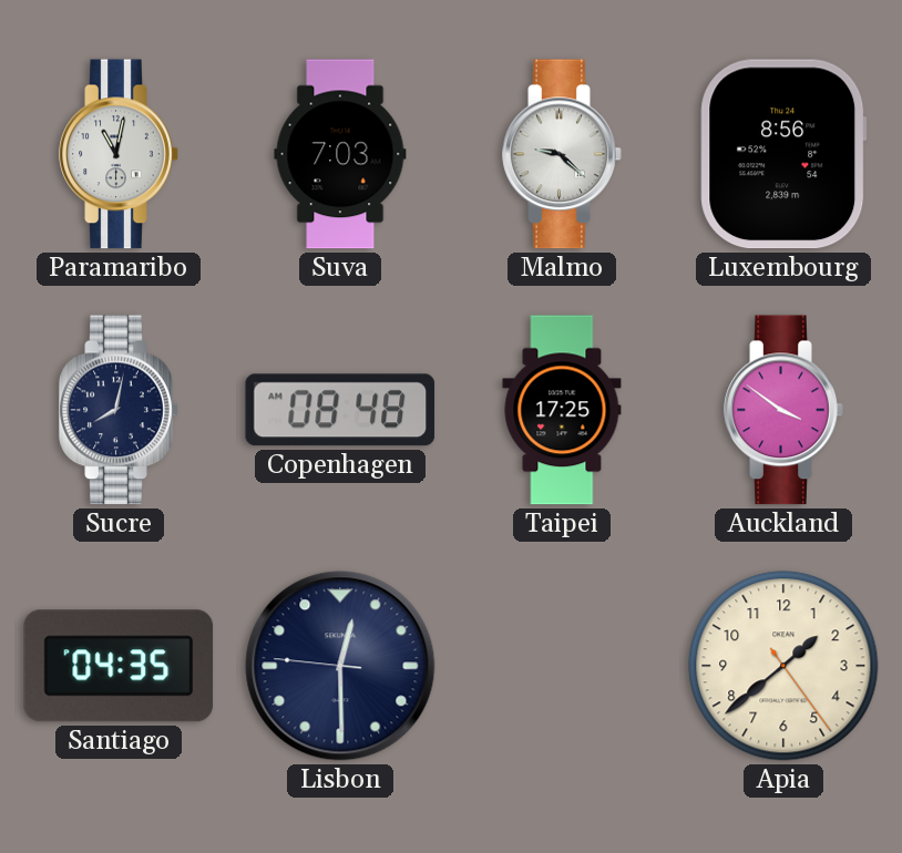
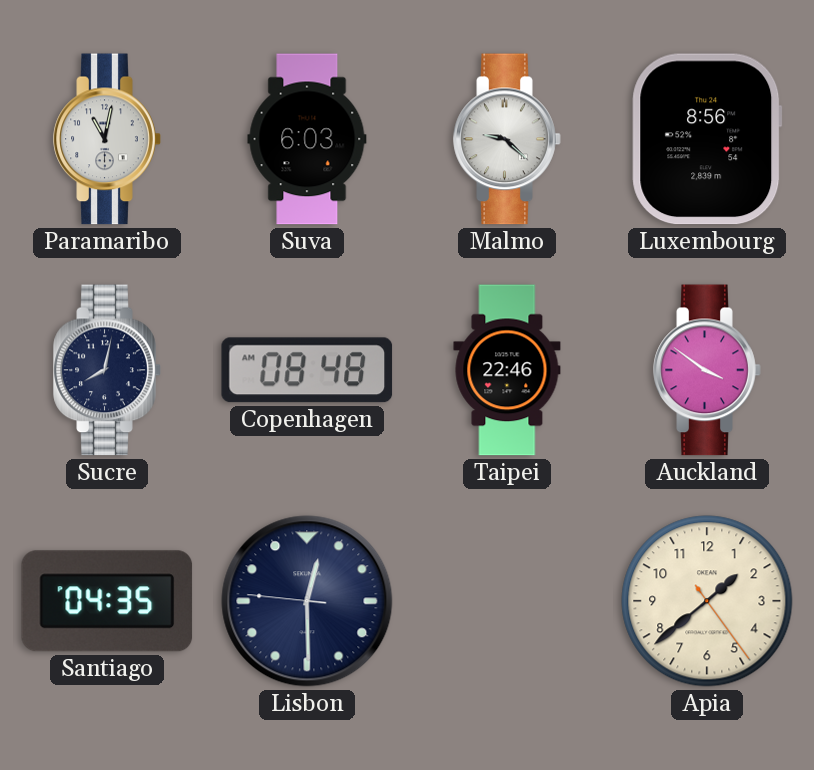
Suva: 7:03 -> 6:03 (307, 139)
Taipei: 17:25 -> 22:46 (507, 370)
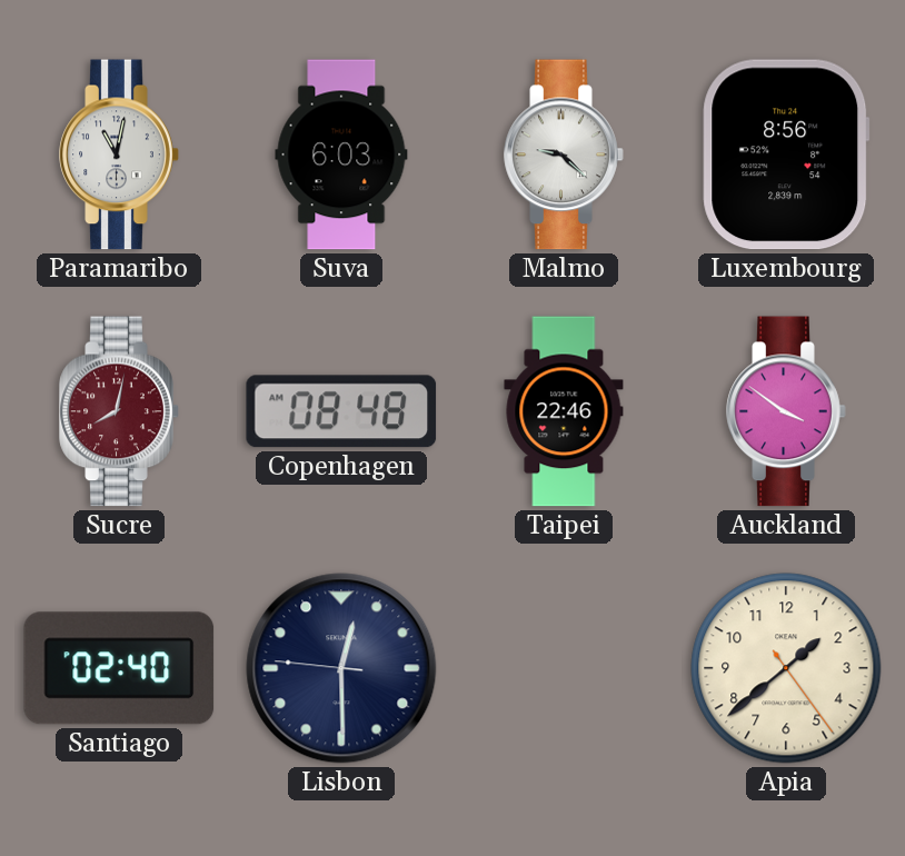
Sucre dial: navy -> burgundy (119, 411)
Santiago: 04:35 -> 02:40 (119, 668)
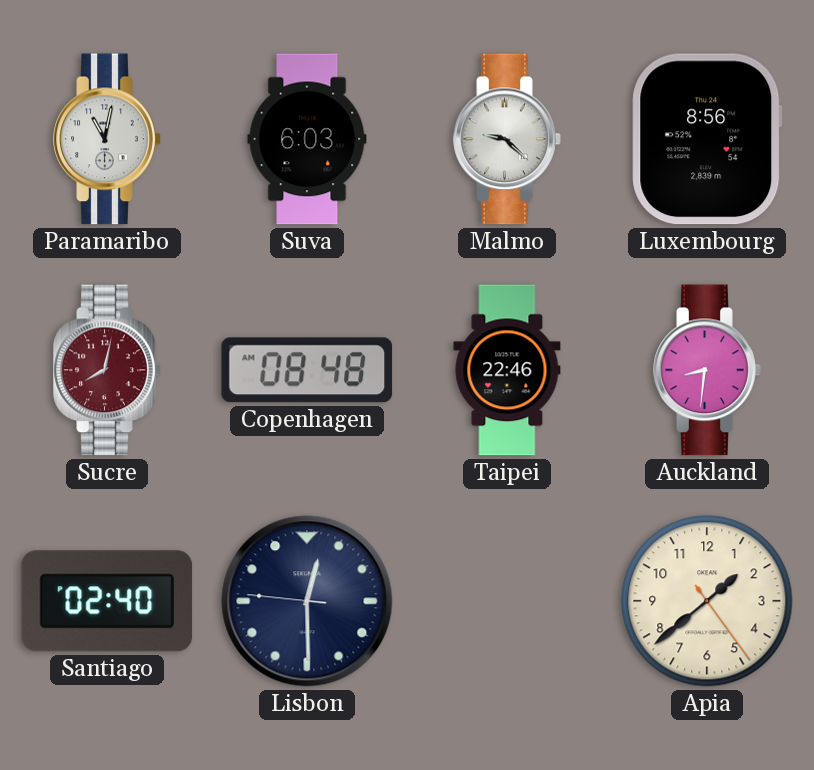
Auckland: 3:51 -> 8:31 (707, 370)
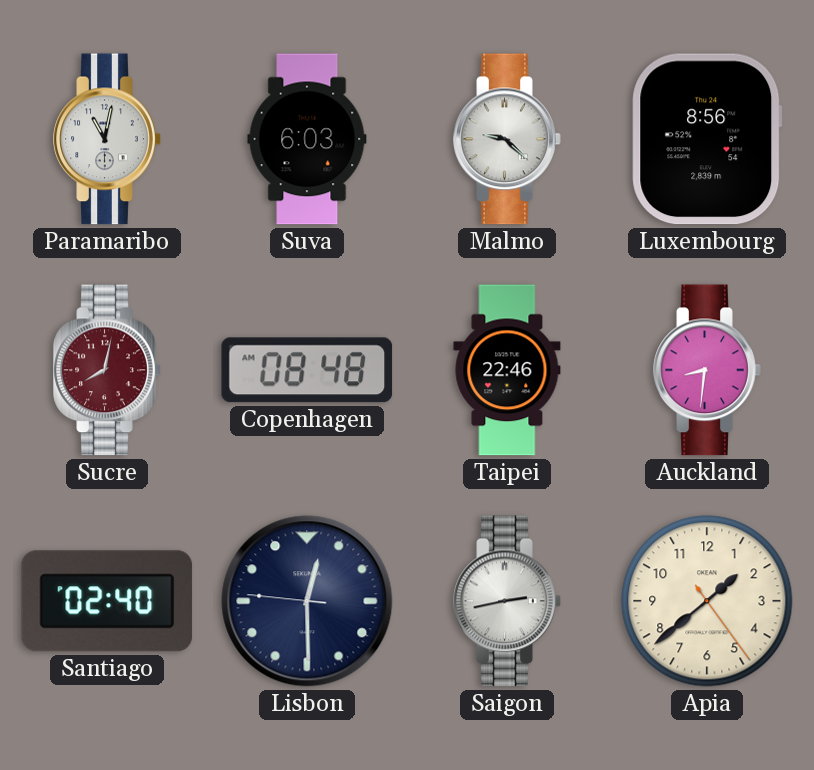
Saigon: none -> 2:43 (507, 601)
